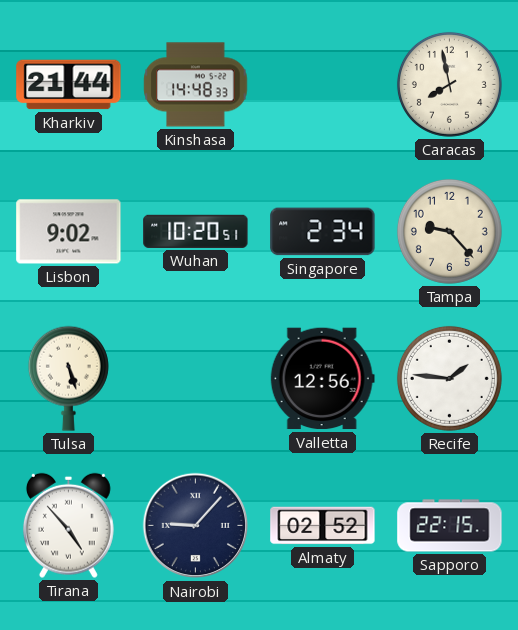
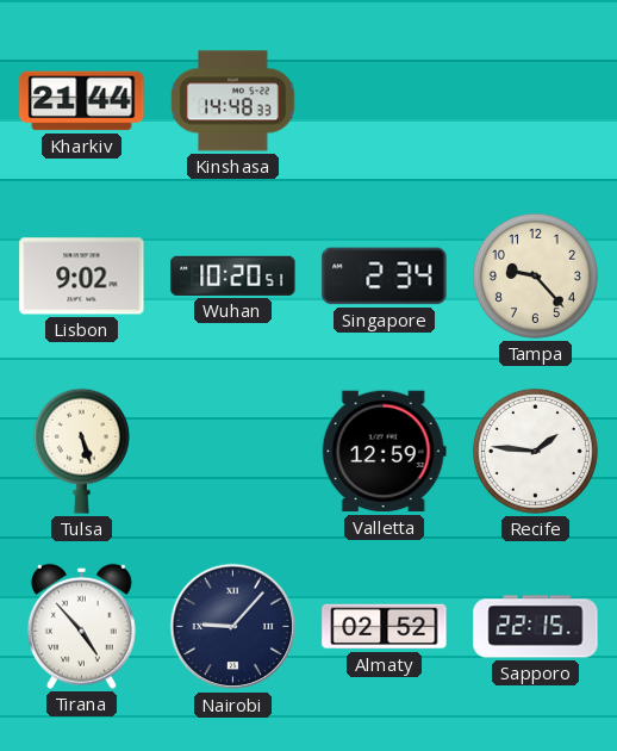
Caracas: 7:58 -> none (449, 84)
Valletta: 12:56 -> 12:59 (384, 452)
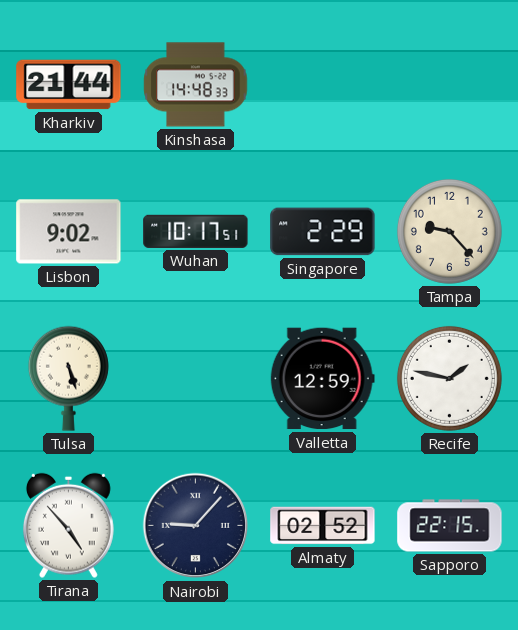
Wuhan: 10:20 -> 10:17 (196, 231)
Singapore: 2:34 -> 2:29 (323, 232)
Recife: 1:46 -> 1:47 (449, 378)
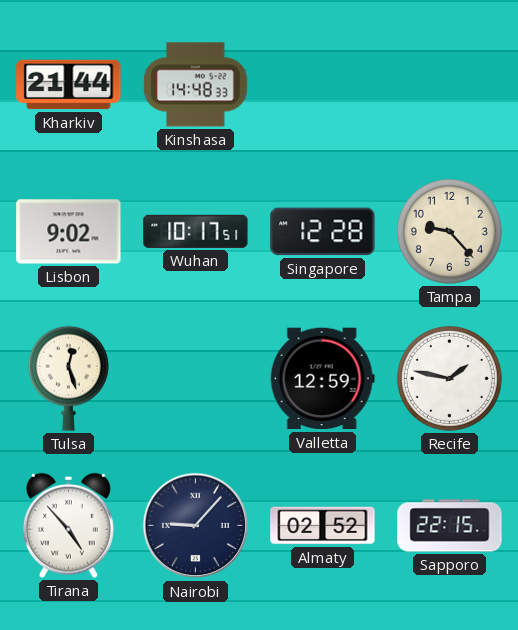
Singapore: 2:29 -> 12:28 (323, 232)
Tulsa: 5:27 -> 12:27 (68, 378)
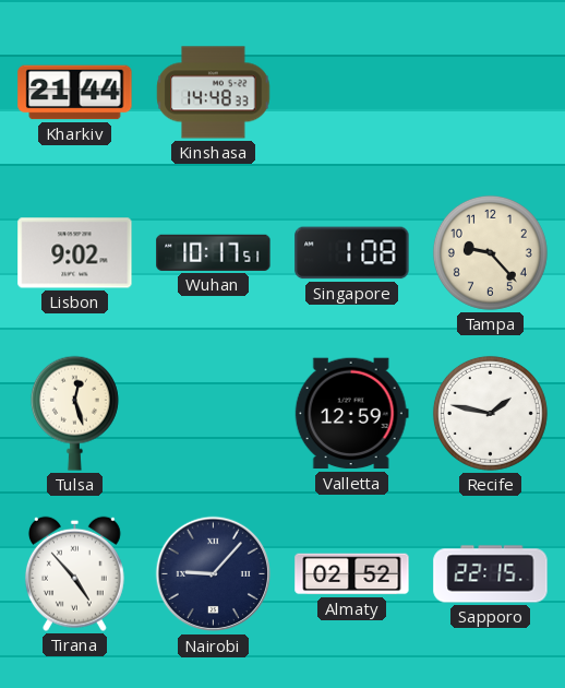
Singapore: 12:28 -> 1:08 (352, 253)
